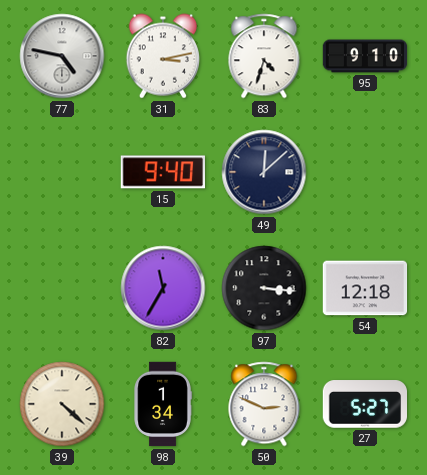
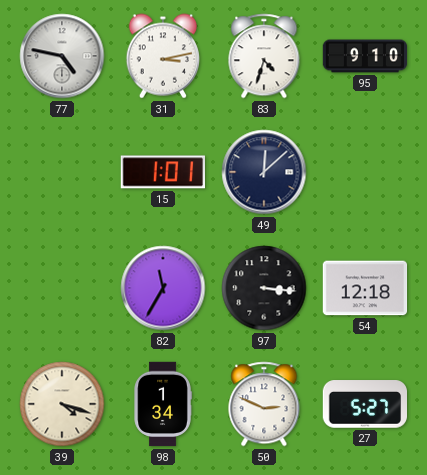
15: 9:40 -> 1:01 (162, 172)
39: 4:22 -> 4:18 (62, 404)
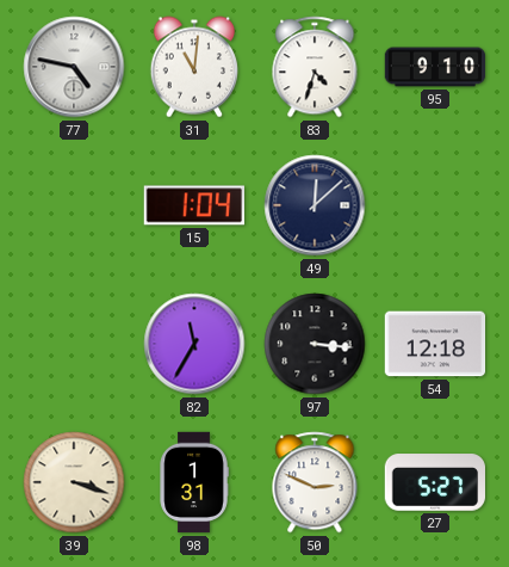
31: 3:13 -> 11:01 (193, 67)
15: 1:01 -> 1:04 (193, 205)
39: 4:18 -> 3:18 (74, 482)
98: 1:34 -> 1:31 (194, 482)
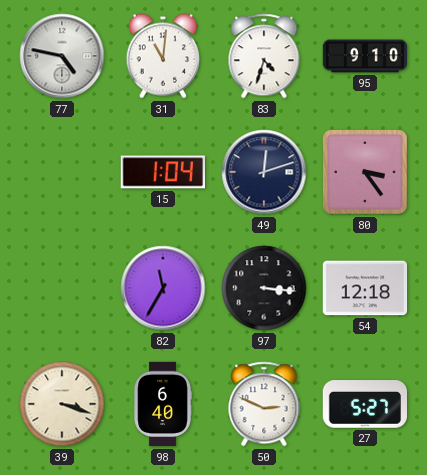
49: 12:08 -> 12:12 (264, 172)
80: none -> 3:24 (366, 173)
98: 1:31 -> 6:40 (163, 404)
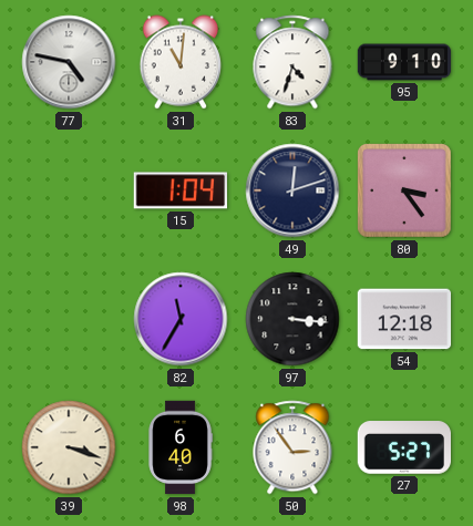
50: 2:49 -> 2:54 (292, 447)
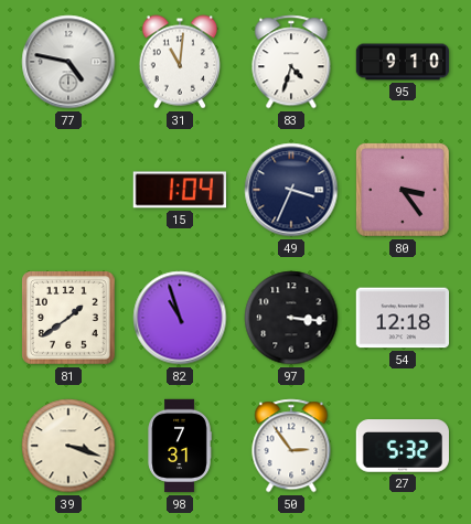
49: 12:12 -> 3:34 (291, 190)
81: none -> 1:39 (69, 319)
82: 11:35 -> 10:57 (180, 318)
98: 6:40 -> 7:31 (180, 446)
27: 5:27 -> 5:32 (402, 446)
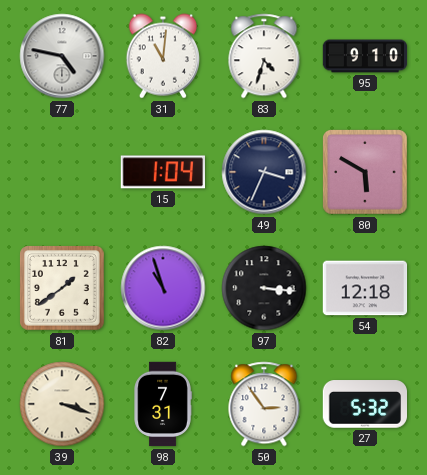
80: 3:24 -> 5:50 (366, 173)
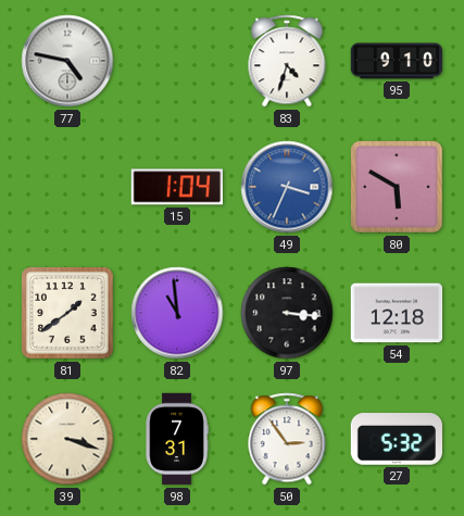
31: 11:01 -> none (162, 56)
49 dial: navy -> blue (287, 187)
82: 10:57 -> 10:59 (177, 313)
